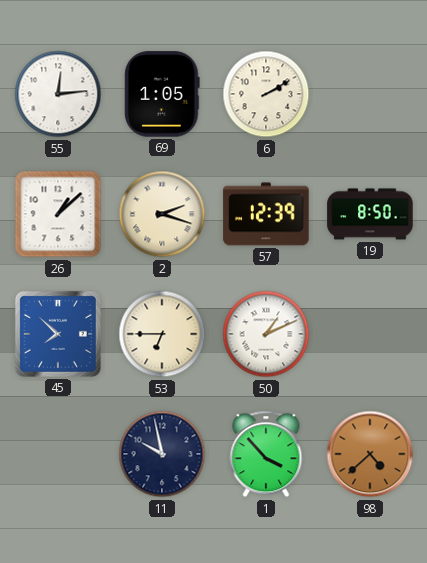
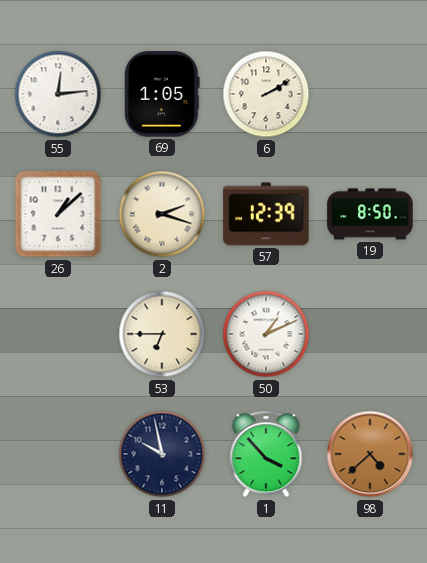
45: 7:52 -> none (58, 334)
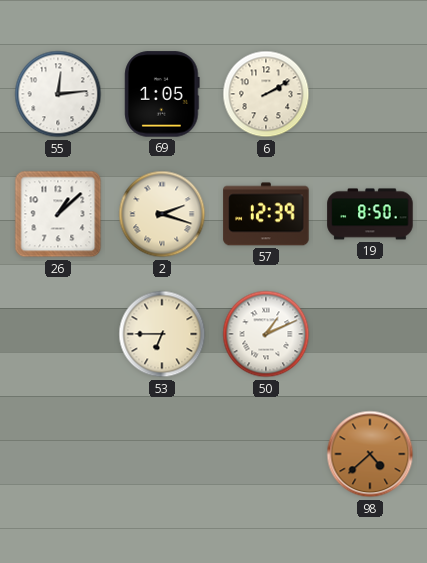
11: 9:58 -> none (162, 454)
1: 3:53 -> none (266, 454)
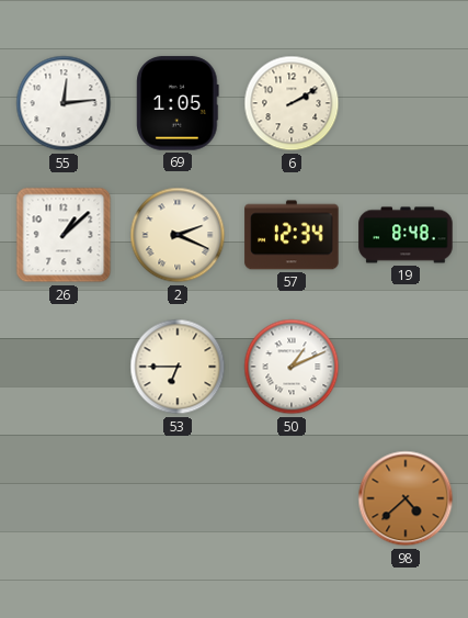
2: 2:18 -> 2:19 (178, 235)
57: 12:39 -> 12:34 (292, 235)
19: 8:50 -> 8:48 (406, 235)
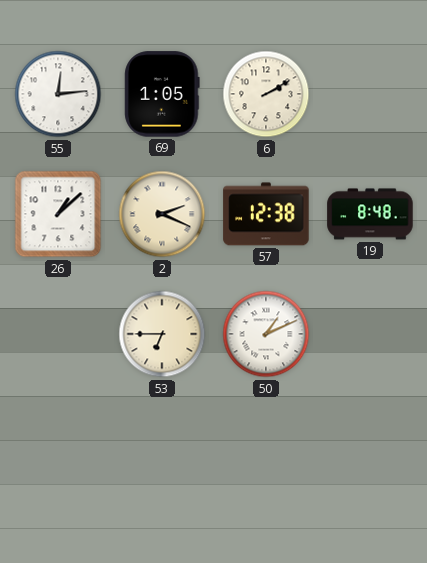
57: 12:34 -> 12:38 (266, 214)
98: 4:38 -> none (406, 498)
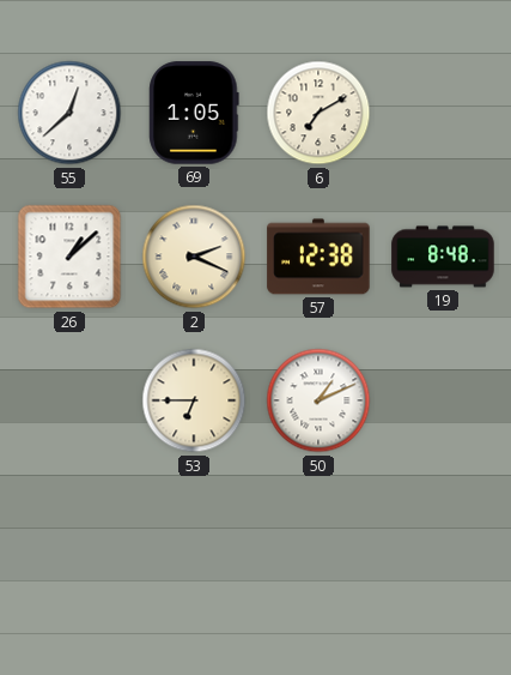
55: 12:14 -> 12:38 (69, 113)
6: 2:10 -> 7:10 (318, 113)
